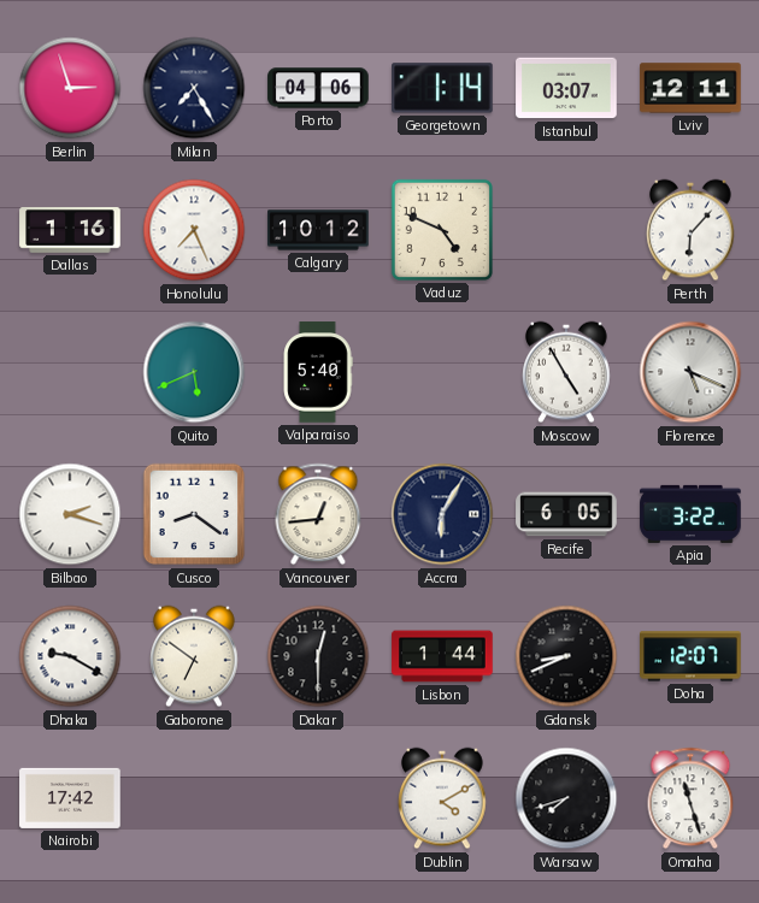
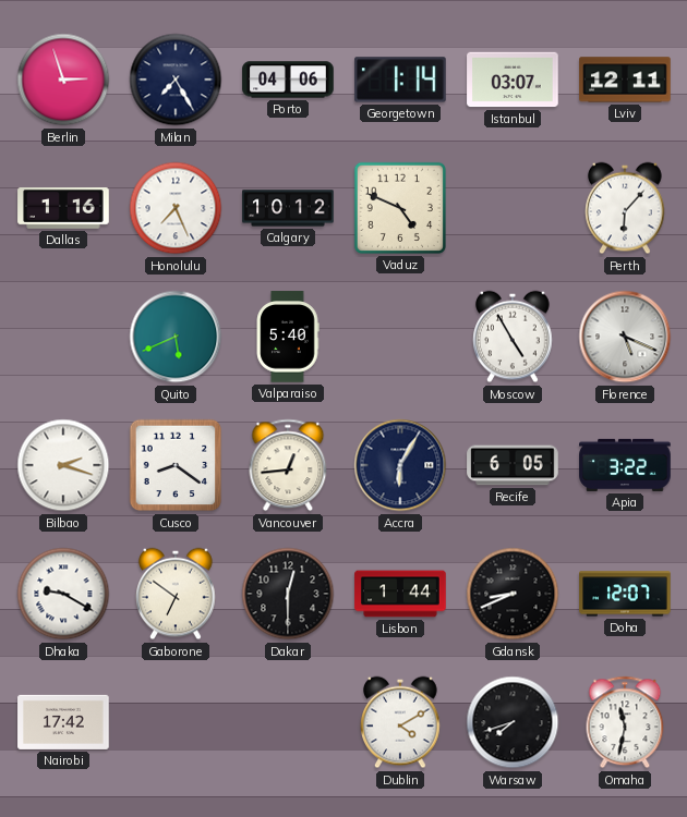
Omaha: 11:27 -> 11:32 (625, 722)
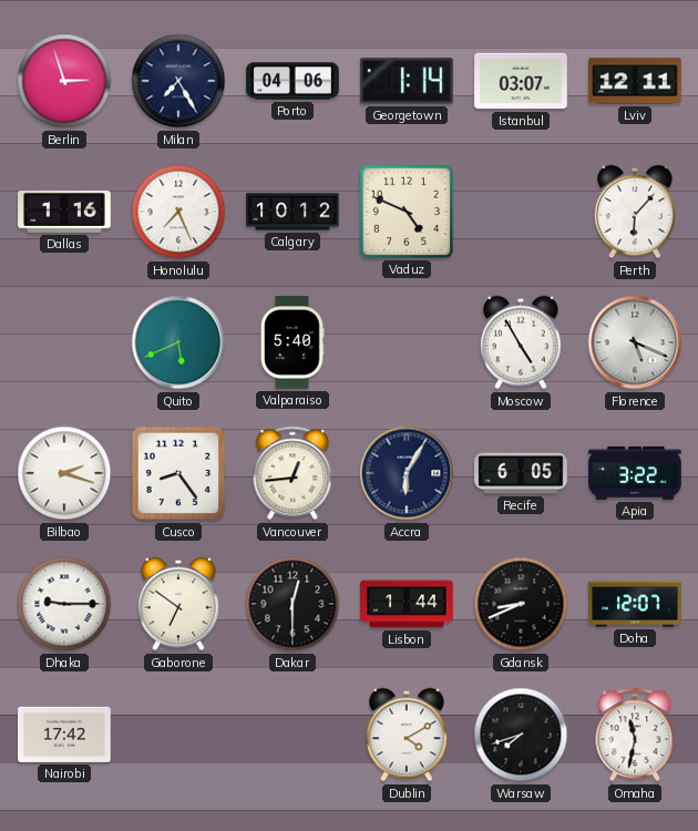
Cusco: 8:21 -> 8:24 (178, 473)
Dhaka: 9:20 -> 9:15 (64, 604)
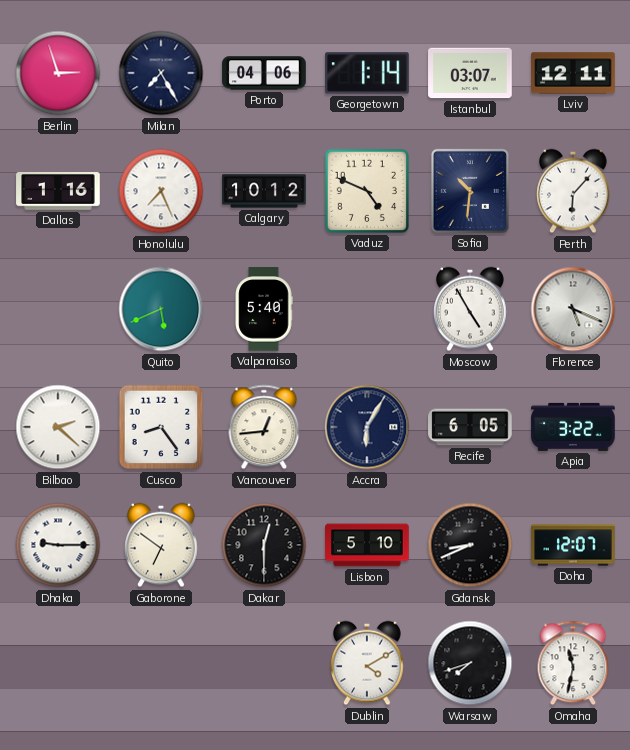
Sofia: none -> 10:31 (470, 191)
Bilbao: 2:18 -> 2:22 (58, 427)
Lisbon: 1:44 -> 5:10 (367, 545)
Nairobi: 17:42 -> none (64, 735)
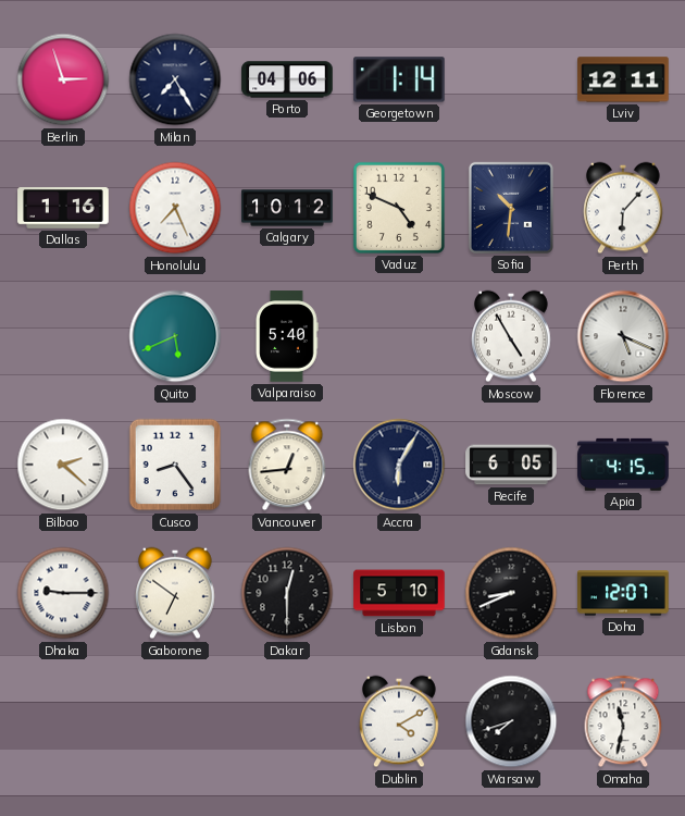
Istanbul: 03:07 -> none (470, 73)
Apia: 3:22 -> 4:15 (623, 465)
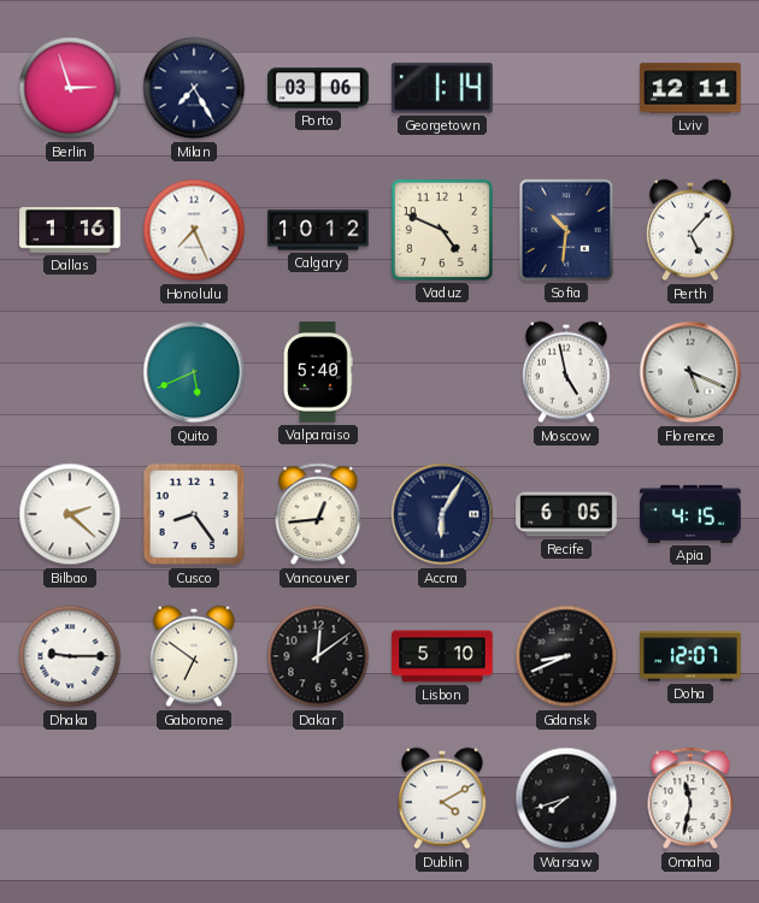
Porto: 04:06 -> 03:06 (318, 88)
Perth: 6:07 -> 5:07 (690, 230)
Moscow: 4:55 -> 4:58 (566, 372)
Dakar: 12:30 -> 12:09 (318, 656)
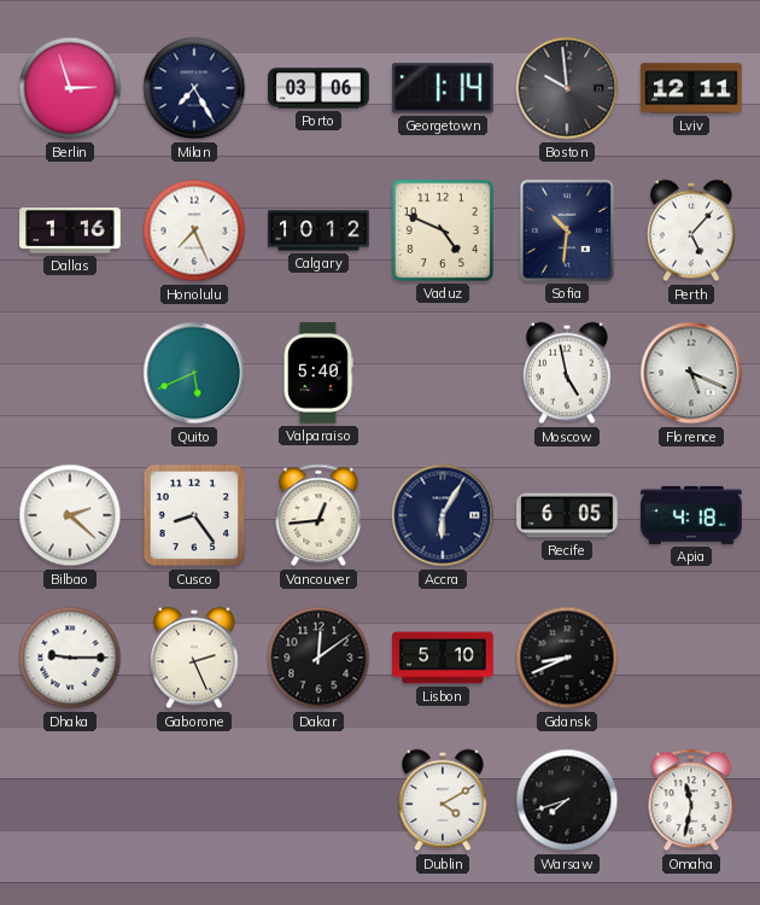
Boston: none -> 9:59 (567, 88)
Apia: 4:15 -> 4:18 (691, 515)
Gaborone: 6:51 -> 2:26 (194, 658)
Doha: 12:07 -> none (690, 656)
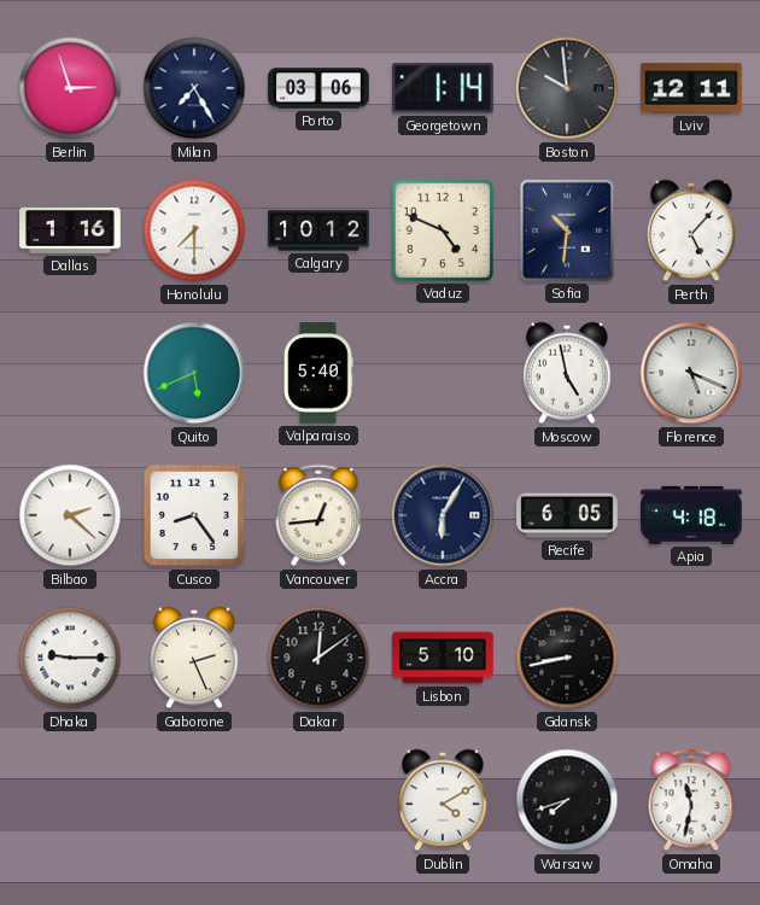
Honolulu: 7:26 -> 7:30 (194, 230)
Gdansk: 8:41 -> 8:43 (567, 658)
